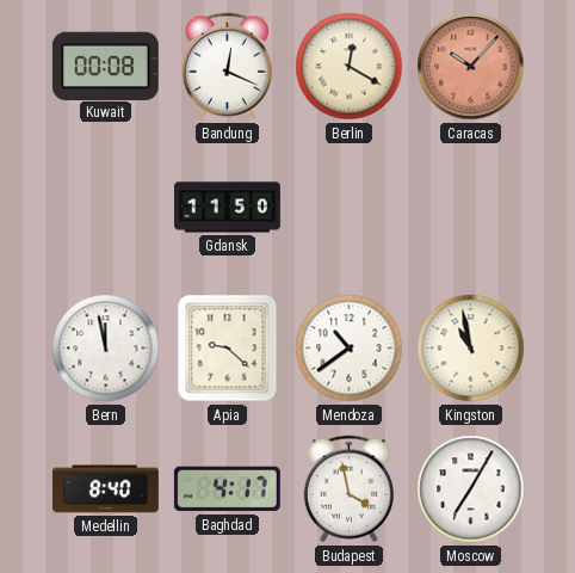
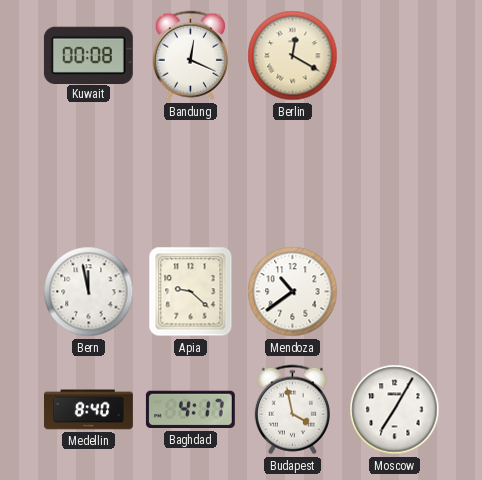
Caracas: 10:07 -> none (471, 67)
Gdansk: 11:50 -> none (228, 208)
Kingston: 10:58 -> none (471, 349)
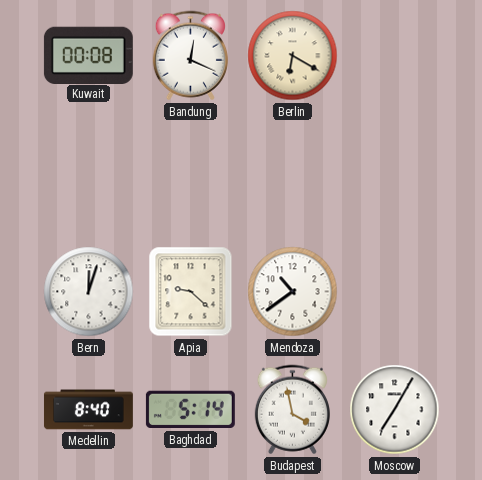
Berlin: 12:20 -> 6:20 (293, 56)
Bern: 11:58 -> 12:03 (89, 292)
Baghdad: 4:17 -> 5:14 (190, 410)
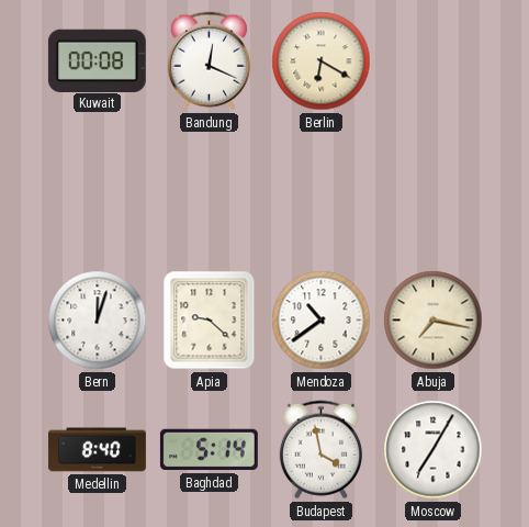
Abuja: none -> 7:17 (434, 321)
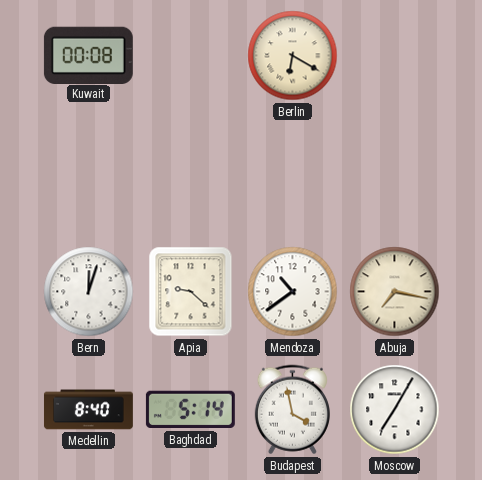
Bandung: 12:19 -> none (209, 61)
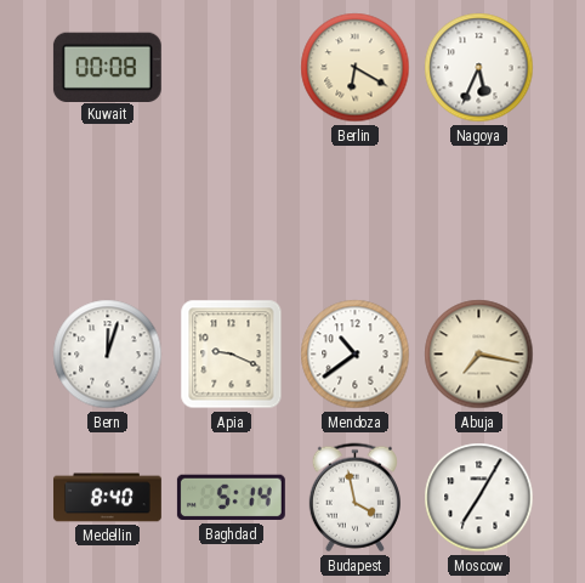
Nagoya: none -> 5:34 (479, 68)
Apia: 9:22 -> 9:19 (232, 355)
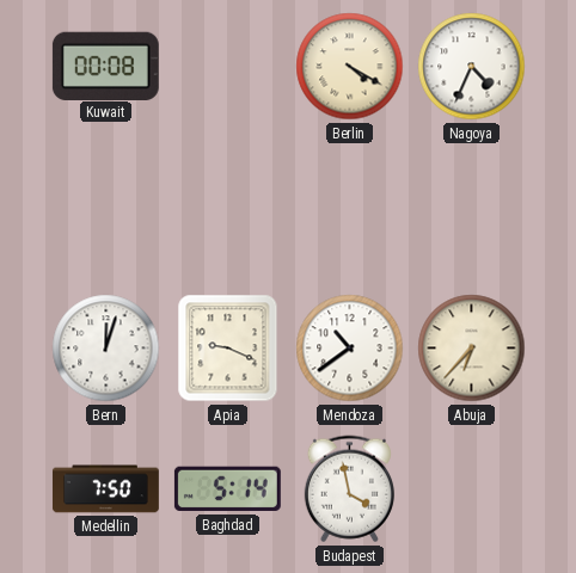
Berlin: 6:20 -> 4:20 (350, 67)
Nagoya: 5:34 -> 4:34 (472, 67)
Abuja: 7:17 -> 6:37 (472, 349)
Medellin: 8:40 -> 7:50 (105, 489)
Moscow: 7:05 -> none (479, 498)
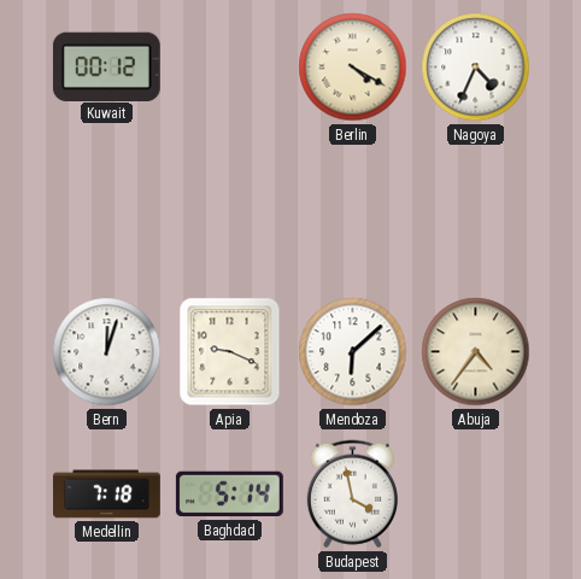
Kuwait: 00:08 -> 00:12 (106, 66)
Mendoza: 10:39 -> 6:08 (353, 352)
Abuja: 6:37 -> 4:36 (476, 352)
Medellin: 7:50 -> 7:18 (106, 495)
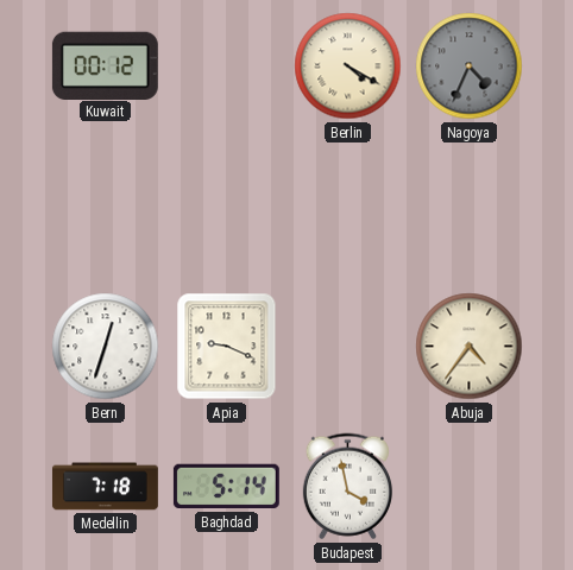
Nagoya dial: white -> grey (470, 66)
Bern: 12:03 -> 12:33 (106, 347)
Mendoza: 6:08 -> none (353, 352)
